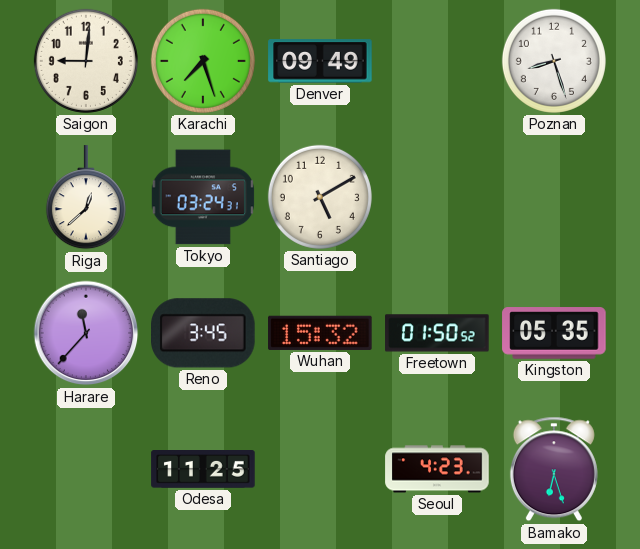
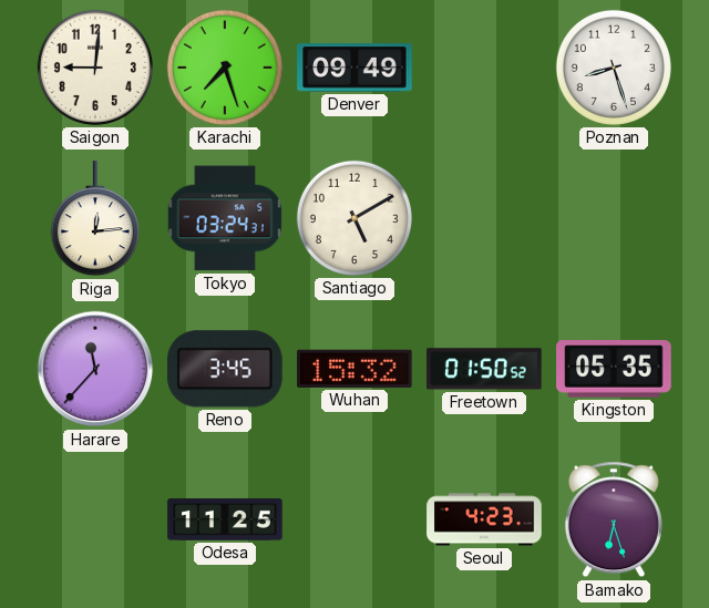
Riga: 12:38 -> 12:14 (95, 219)
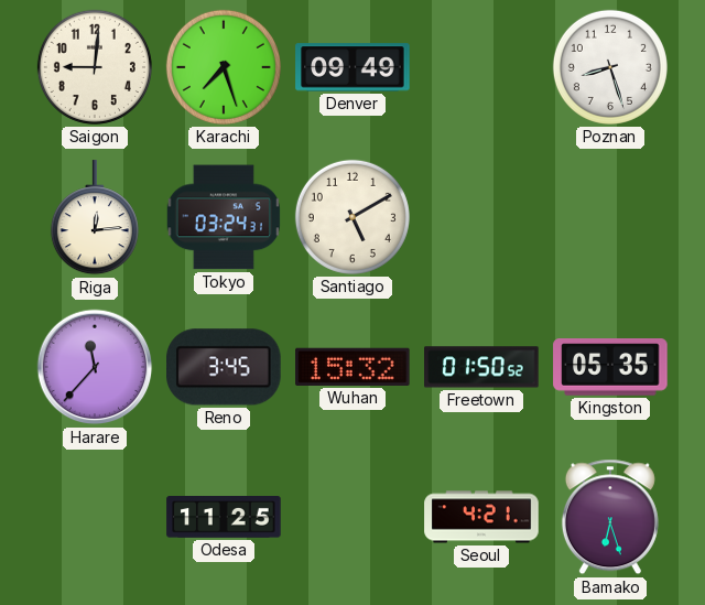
Seoul: 4:23 -> 4:21 (481, 517)
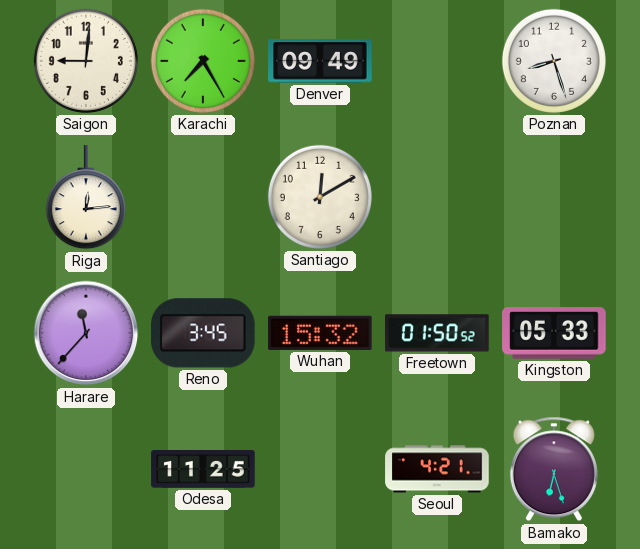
Karachi: 7:27 -> 7:25 (203, 61)
Tokyo: 03:24 -> none (224, 217)
Santiago: 5:10 -> 12:10 (320, 197)
Kingston: 05:35 -> 05:33 (554, 333)
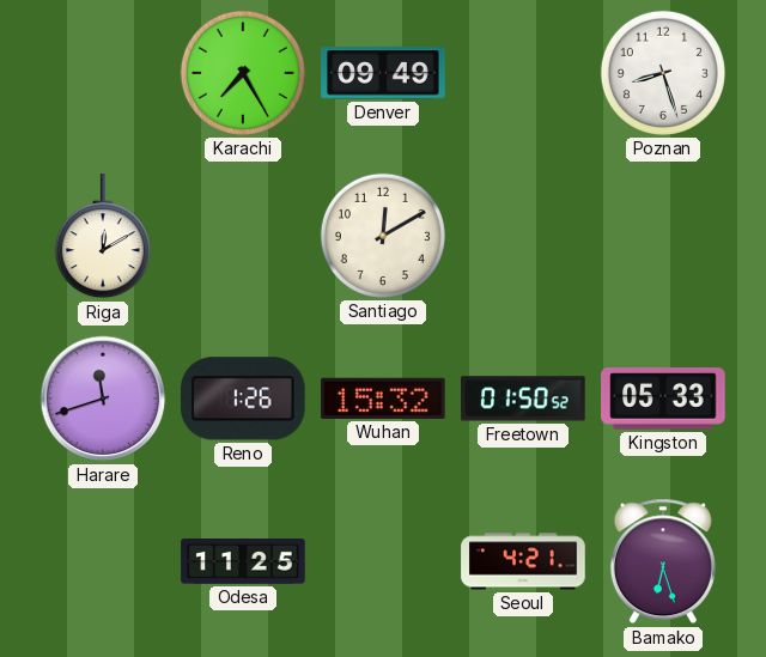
Saigon: 9:01 -> none (86, 61)
Riga: 12:14 -> 12:10 (103, 237)
Harare: 11:37 -> 11:42 (103, 399)
Reno: 3:45 -> 1:26 (243, 399)
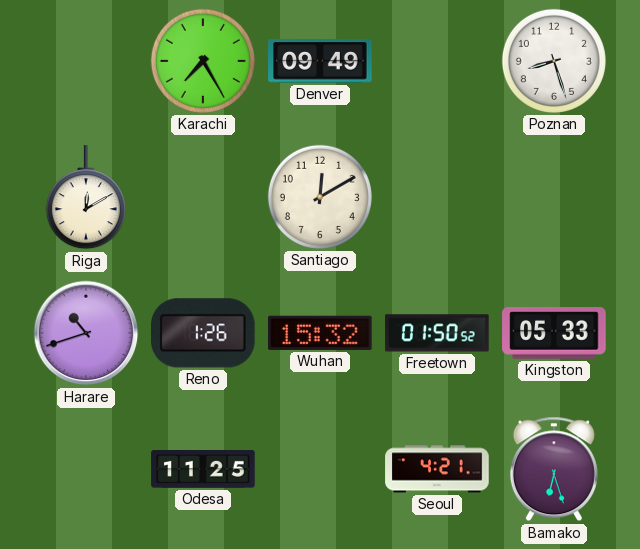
Harare: 11:42 -> 10:42 (86, 333)
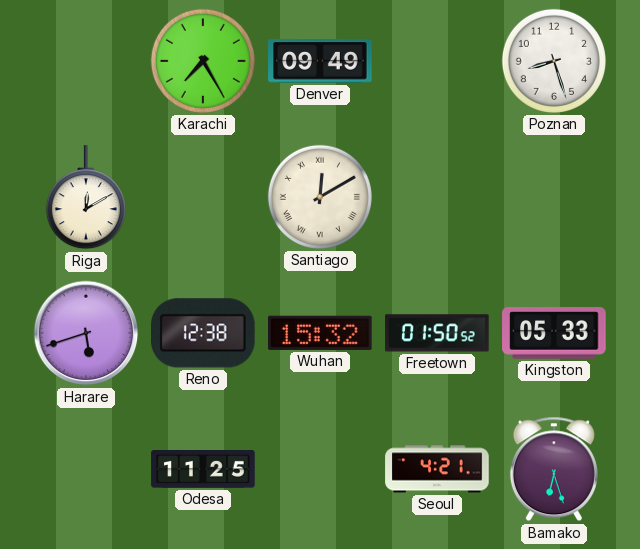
Santiago numerals: Arabic -> Roman (320, 197)
Harare: 10:42 -> 5:42 (86, 333)
Reno: 1:26 -> 12:38 (203, 333)
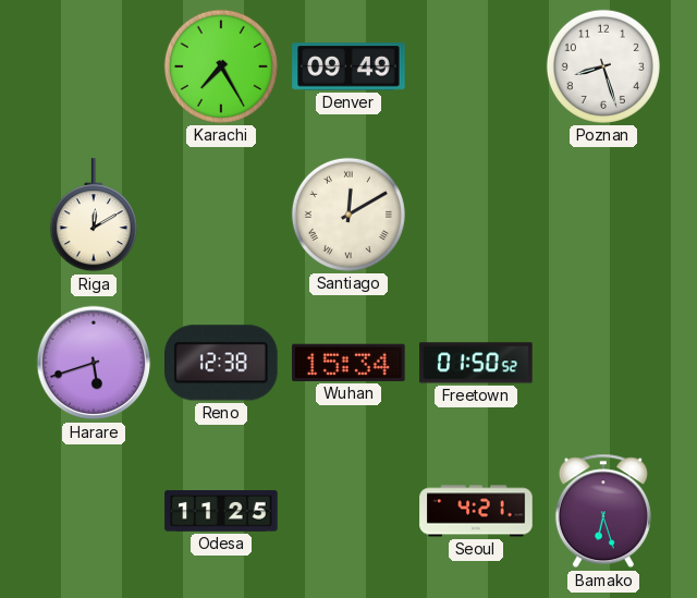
Wuhan: 15:32 -> 15:34 (348, 363)
Kingston: 05:33 -> none (554, 333)
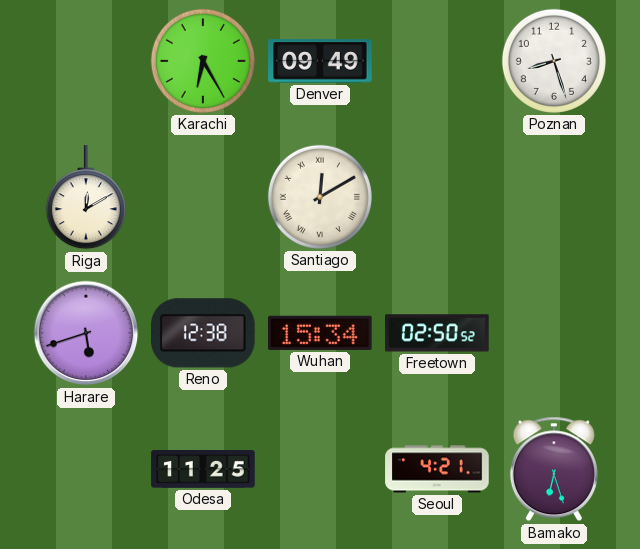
Karachi: 7:25 -> 6:25 (203, 61)
Freetown: 01:50 -> 02:50 (437, 333)
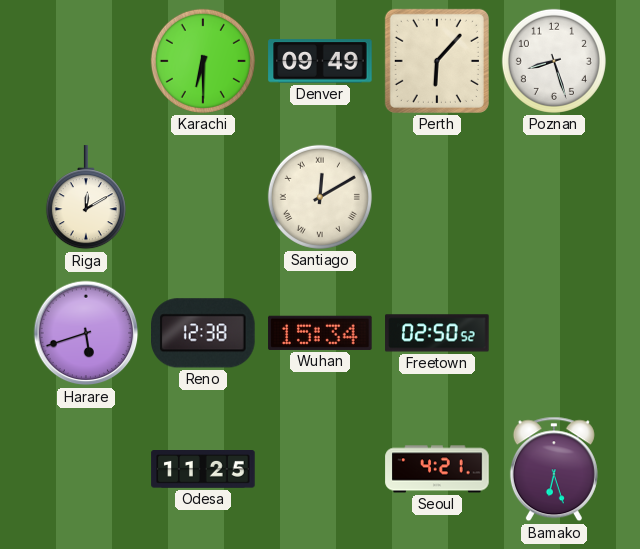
Karachi: 6:25 -> 6:30 (203, 61)
Perth: none -> 6:07 (437, 61)
